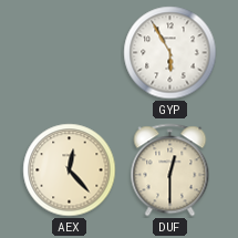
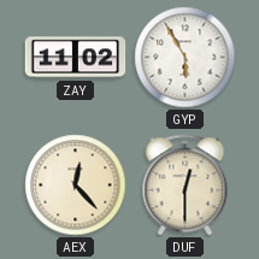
ZAY: none -> 11:02 (76, 58)
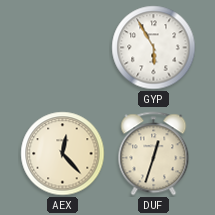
ZAY: 11:02 -> none (76, 58)
DUF: 12:30 -> 12:33 (154, 154)
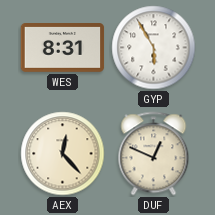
WES: none -> 8:31 (63, 48)
DUF: 12:33 -> 12:49 (154, 154)
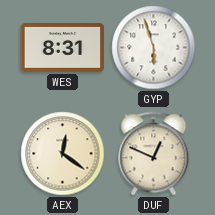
GYP: 5:55 -> 5:57 (154, 48)
AEX: 12:23 -> 12:21 (63, 154)
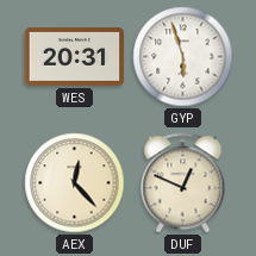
WES: 8:31 -> 20:31 (75, 57)
AEX: 12:21 -> 12:23 (75, 183)
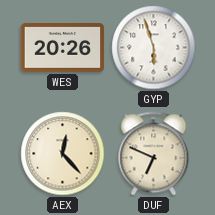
WES: 20:31 -> 20:26 (63, 48)
DUF: 12:49 -> 6:49 (154, 154)
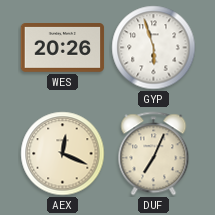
AEX: 12:23 -> 12:19 (63, 154)
DUF: 6:49 -> 7:04 (154, 154)
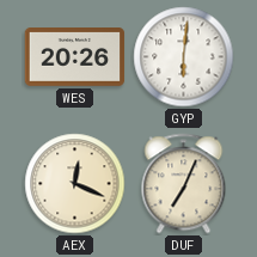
GYP: 5:57 -> 6:01 (184, 57)
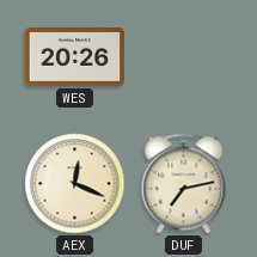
GYP: 6:01 -> none (184, 57)
DUF: 7:04 -> 7:13 (184, 184)
